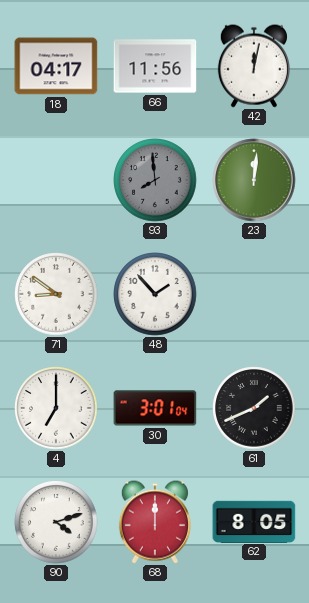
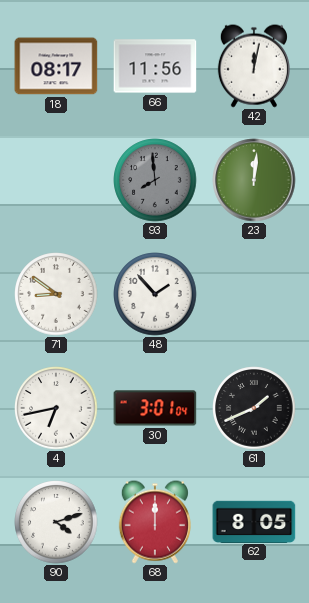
18: 04:17 -> 08:17 (56, 66)
4: 7:00 -> 6:43 (56, 408)
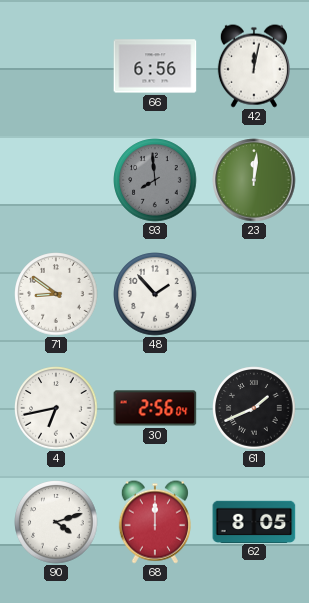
18: 08:17 -> none (56, 66)
66: 11:56 -> 6:56 (155, 66)
30: 3:01 -> 2:56 (155, 408)
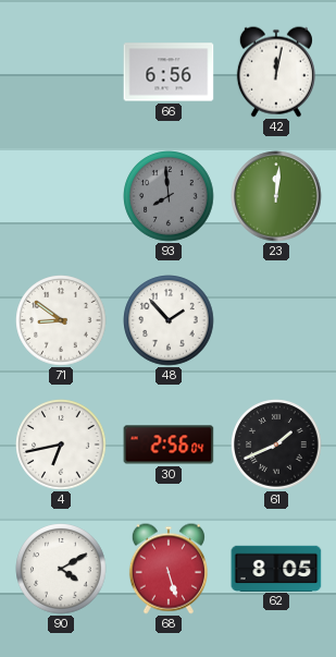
90: 4:12 -> 4:10 (61, 569)
68: 12:00 -> 5:27 (169, 569)
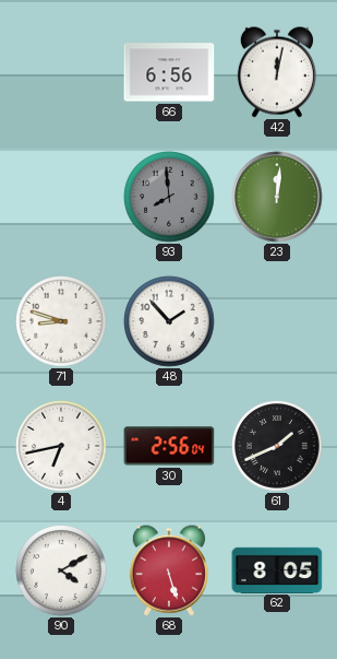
71: 8:51 -> 8:48 (61, 321)
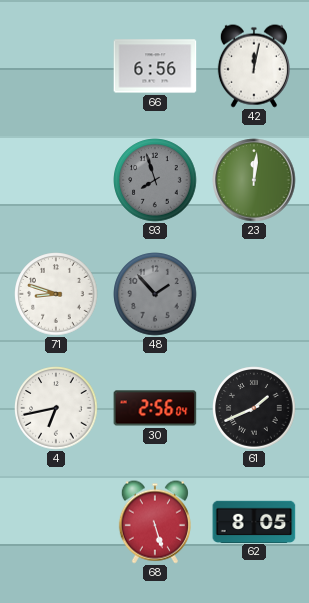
93: 7:59 -> 7:57 (155, 180)
48 dial: white -> grey (155, 294)
90: 4:10 -> none (61, 570)
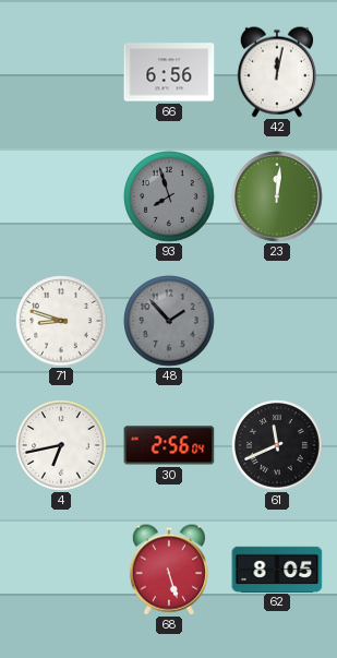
61: 1:41 -> 11:41 (277, 445)
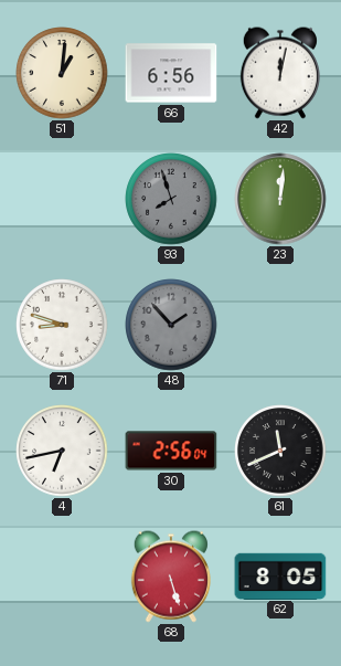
51: none -> 1:01 (62, 73)
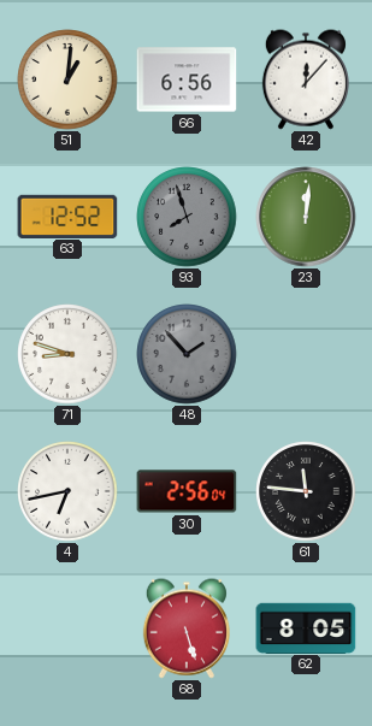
42: 12:02 -> 12:07 (306, 79)
63: none -> 12:52 (67, 216)
61: 11:41 -> 11:46 (306, 491)
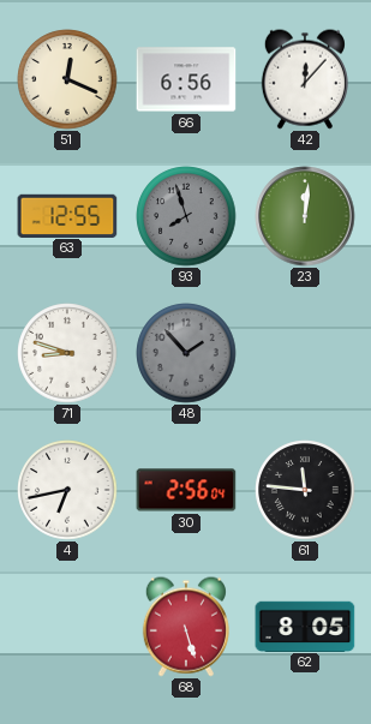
51: 1:01 -> 12:19 (67, 79)
63: 12:52 -> 12:55 (67, 215)
